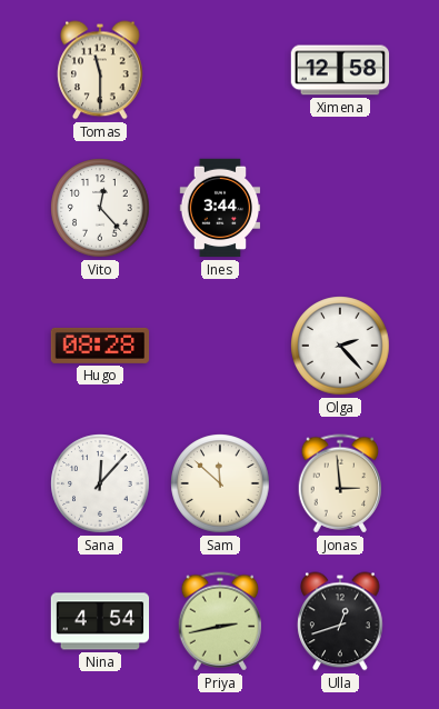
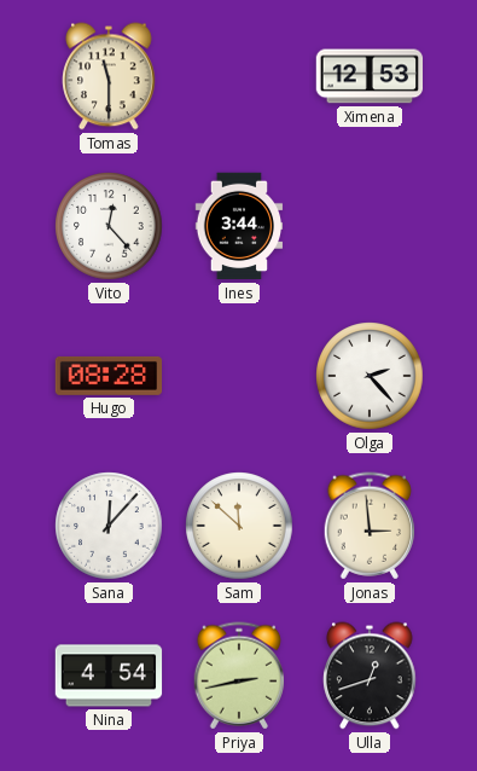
Ximena: 12:58 -> 12:53 (370, 76)
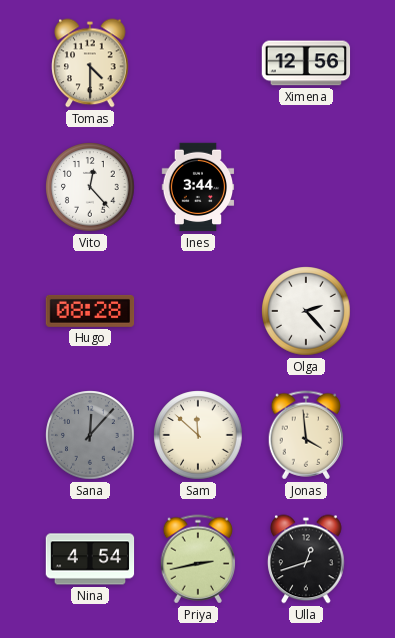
Tomas: 11:30 -> 4:30 (90, 63)
Ximena: 12:53 -> 12:56 (306, 63)
Sana dial: white -> grey (90, 435)
Jonas: 2:59 -> 3:59 (306, 435)
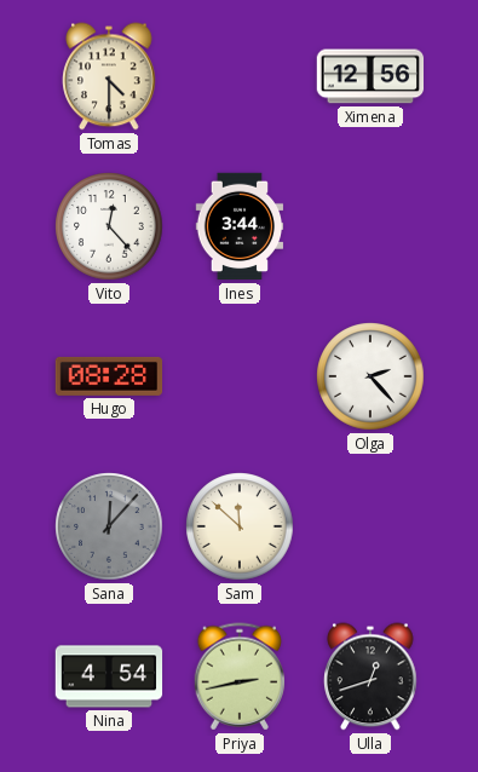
Jonas: 3:59 -> none (306, 435)
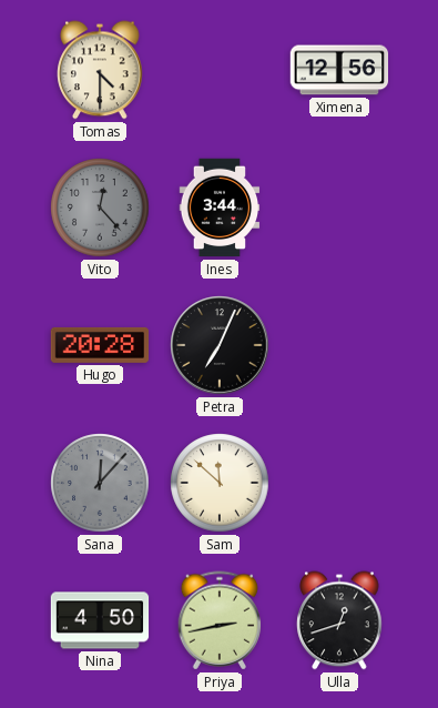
Vito dial: white -> grey (100, 208)
Hugo: 08:28 -> 20:28 (100, 345)
Petra: none -> 7:04 (220, 345)
Olga: 2:23 -> none (370, 376)
Nina: 4:54 -> 4:50 (100, 620)
